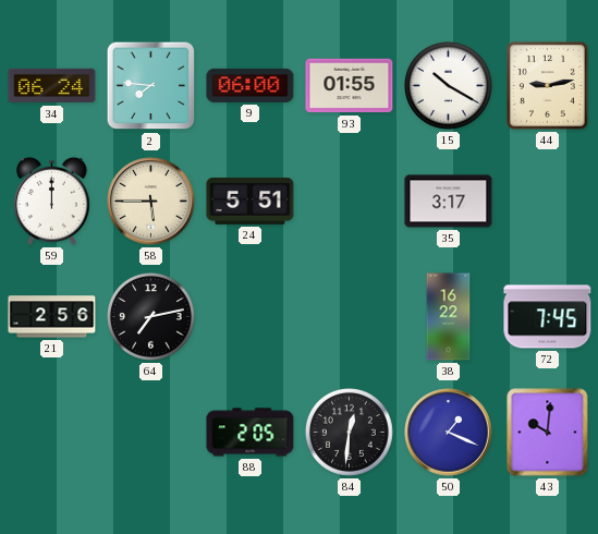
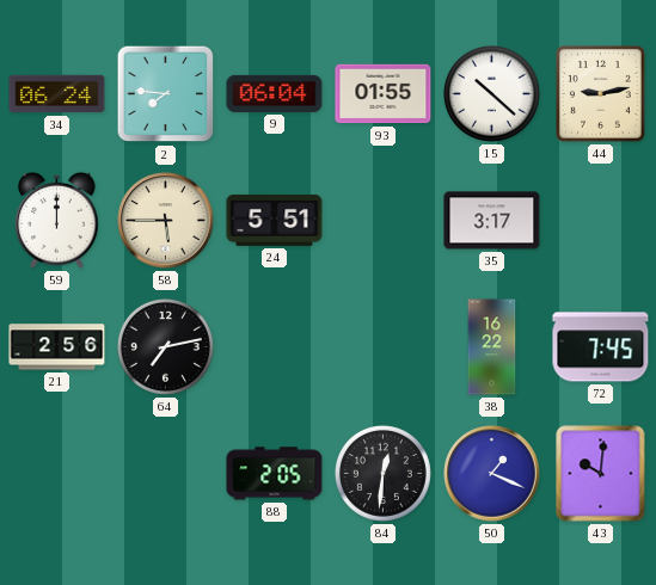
9: 06:00 -> 06:04 (275, 93)
15: 10:20 -> 10:22 (491, 93)
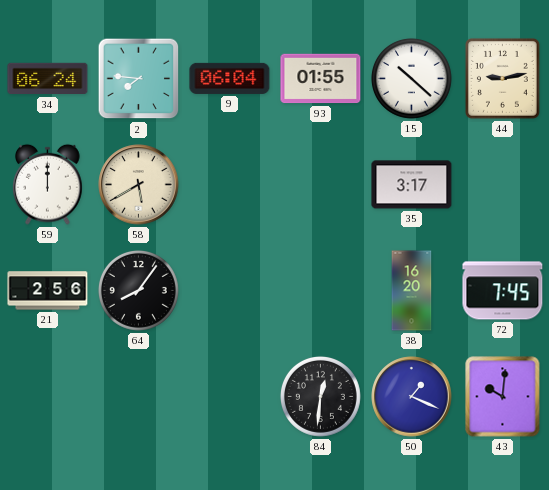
58: 5:45 -> 5:40 (139, 185)
24: 5:51 -> none (275, 220)
64: 7:13 -> 8:06 (138, 290)
38: 16:22 -> 16:20 (412, 291)
88: 2:05 -> none (275, 474)
